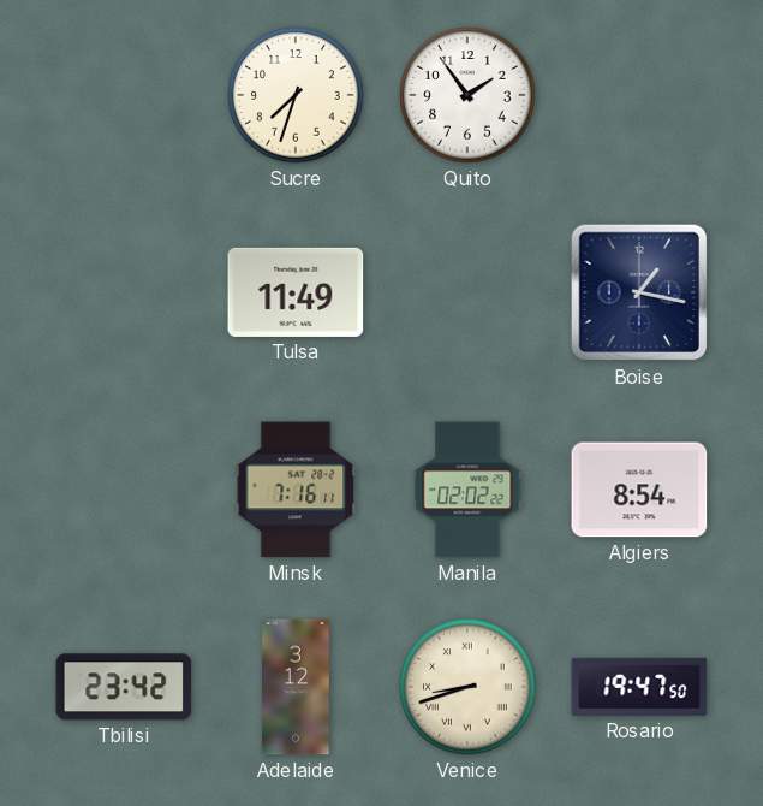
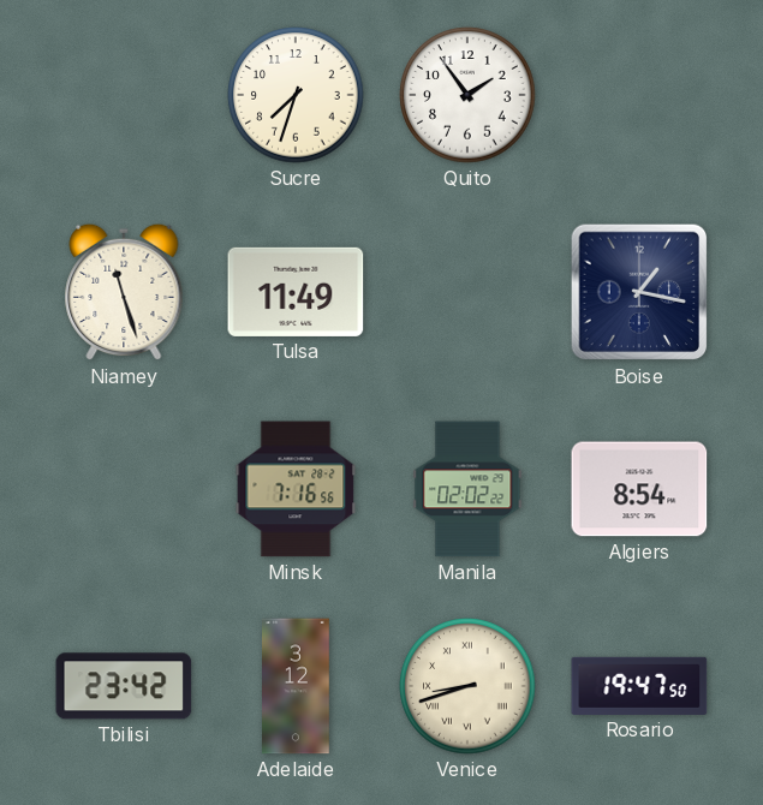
Niamey: none -> 11:27 (124, 292)
Minsk: 7:16:11 -> 7:16:56 (296, 489)
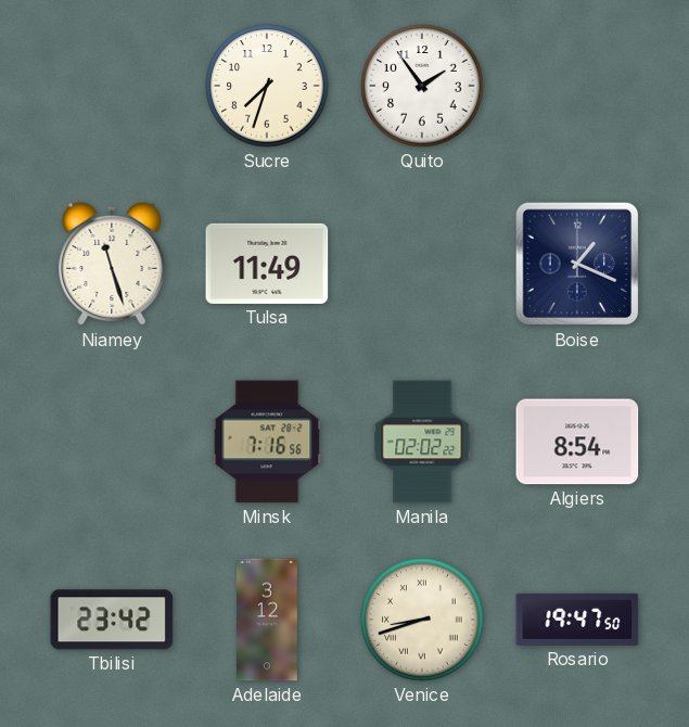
Boise: 1:17 -> 1:19 (577, 264)
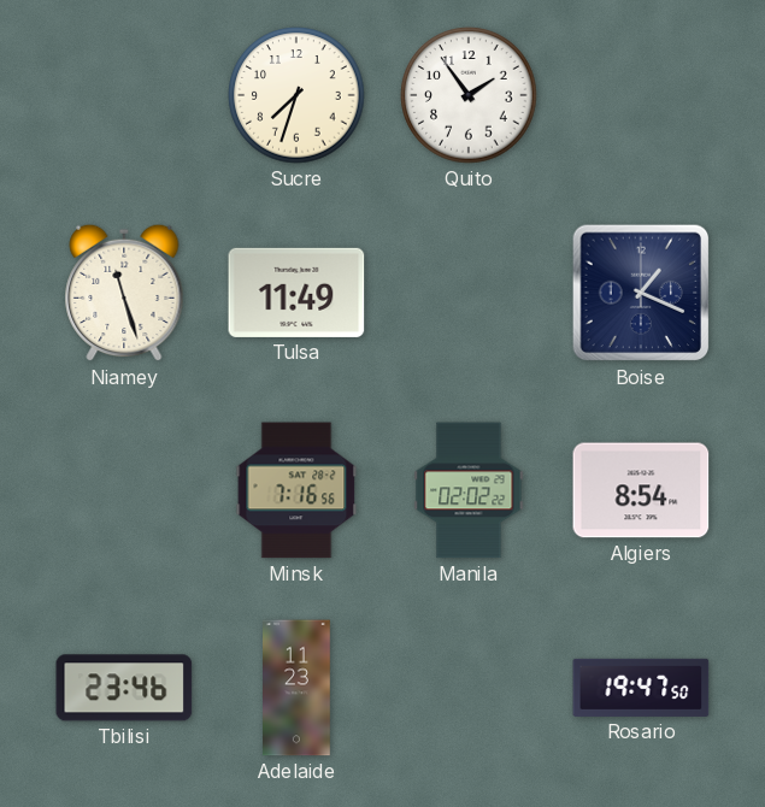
Tbilisi: 23:42 -> 23:46 (124, 688)
Adelaide: 3:12 -> 11:23 (298, 688)
Venice: 8:42 -> none (422, 620)
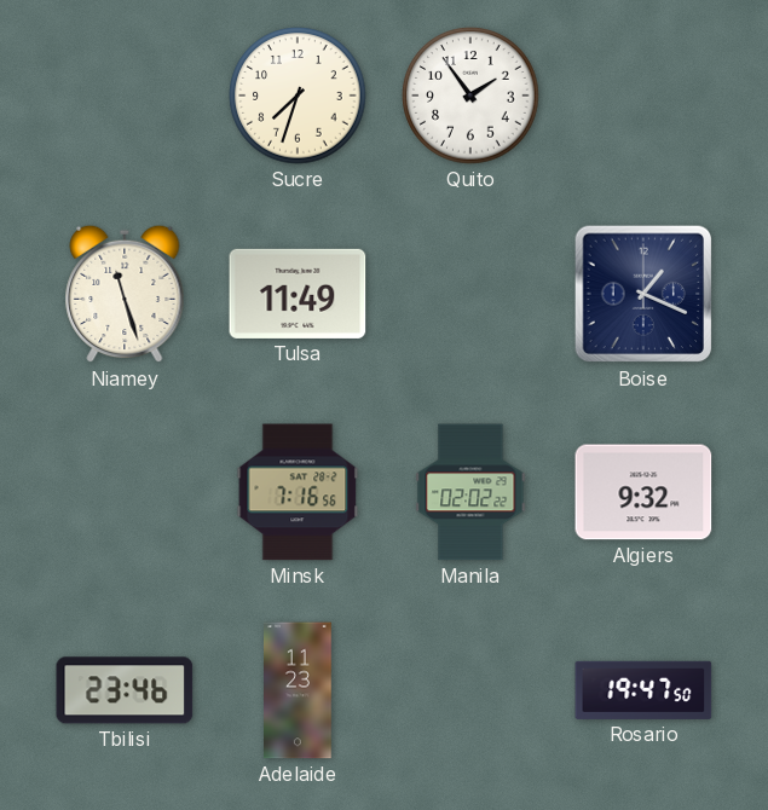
Algiers: 8:54 -> 9:32 (643, 492)
